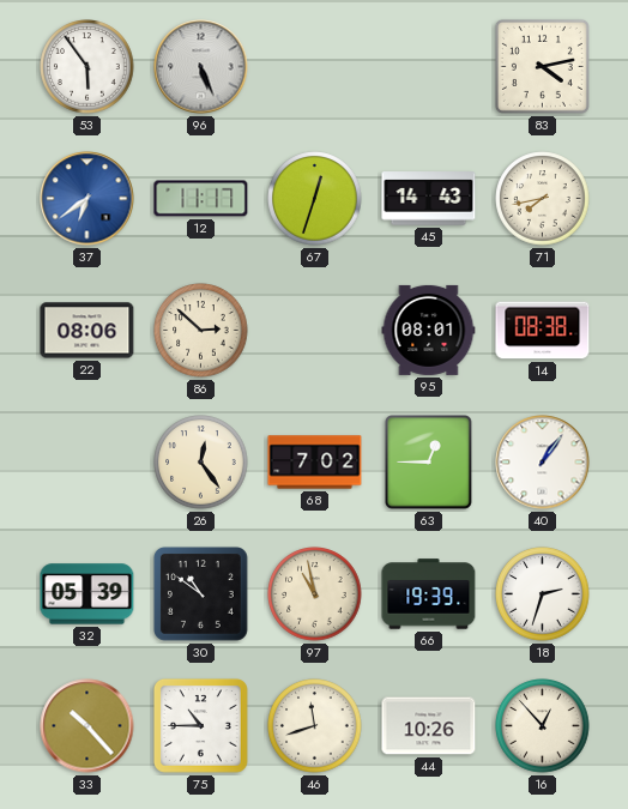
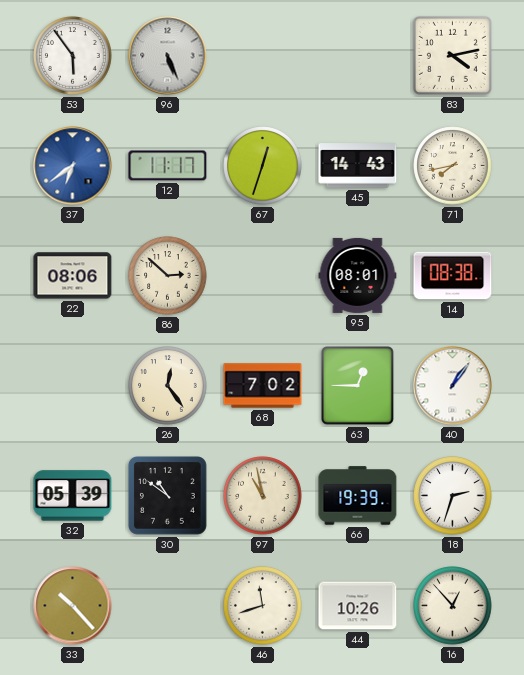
75: 10:45 -> none (201, 726)
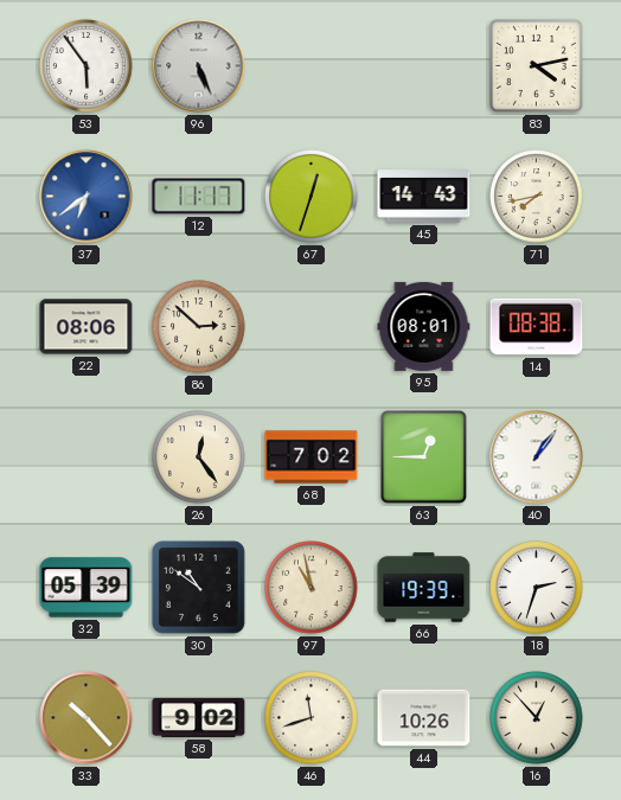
58: none -> 9:02 (199, 717)
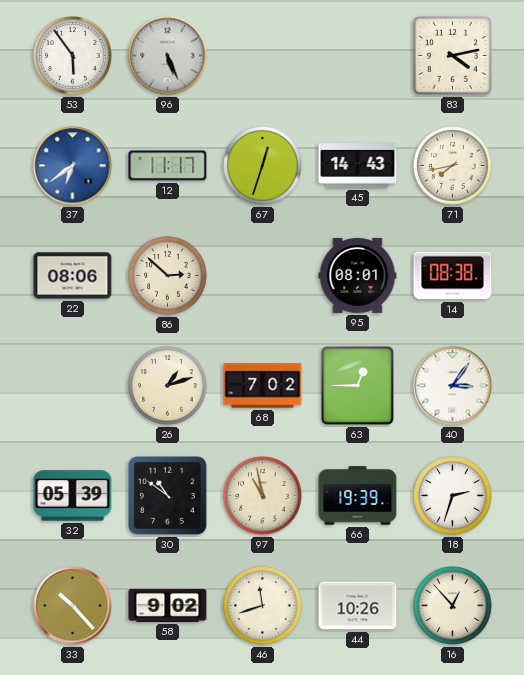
26: 12:24 -> 1:12 (168, 386)
40: 1:06 -> 3:06 (453, 386)
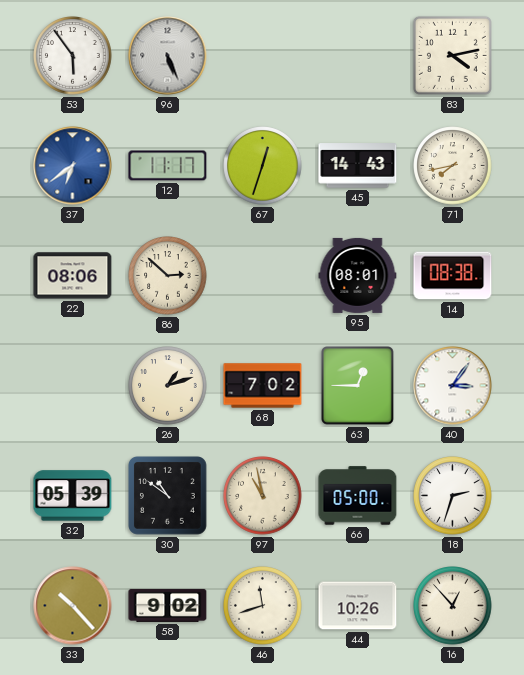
66: 19:39 -> 05:00 (358, 496)
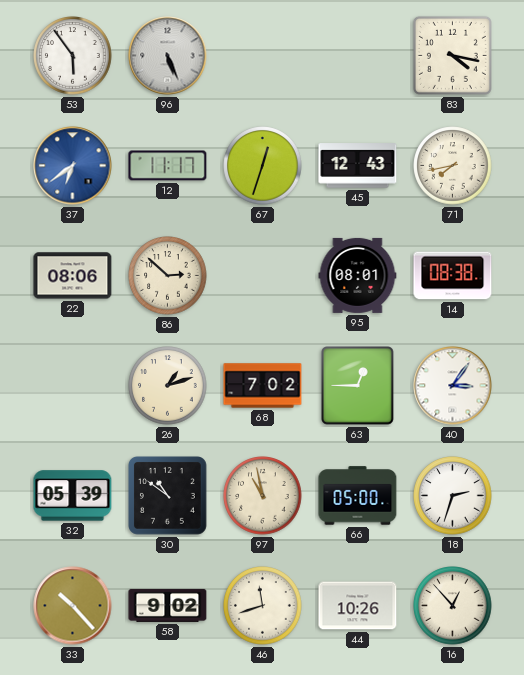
83: 4:13 -> 4:17 (452, 55)
45: 14:43 -> 12:43 (358, 166)
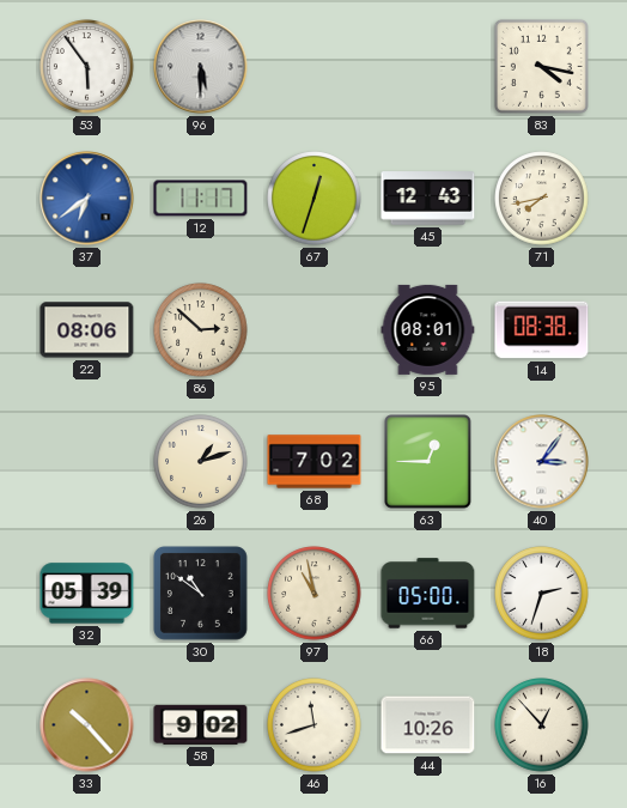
96: 5:26 -> 5:30 (201, 67)
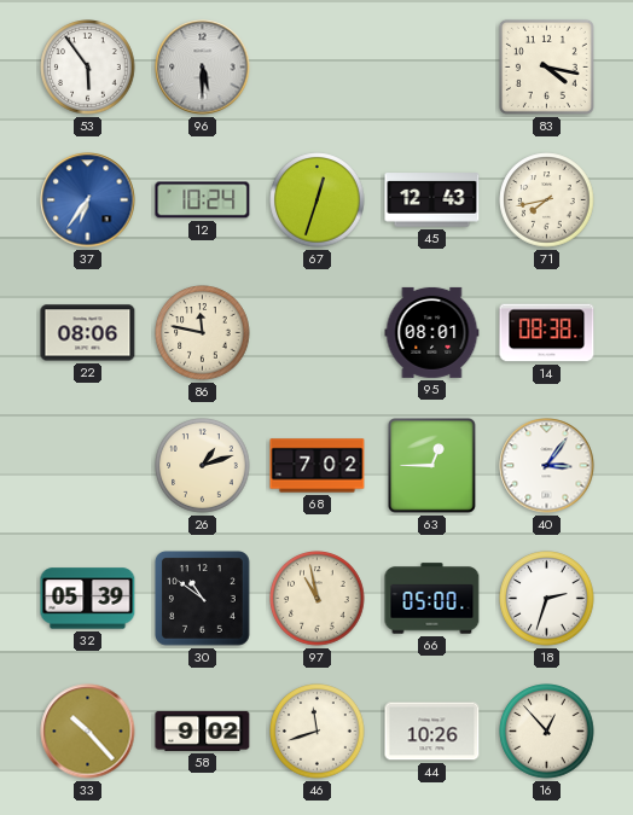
37: 6:39 -> 6:36 (88, 200)
12: 11:17 -> 10:24 (203, 200)
86: 2:52 -> 11:47 (203, 333)
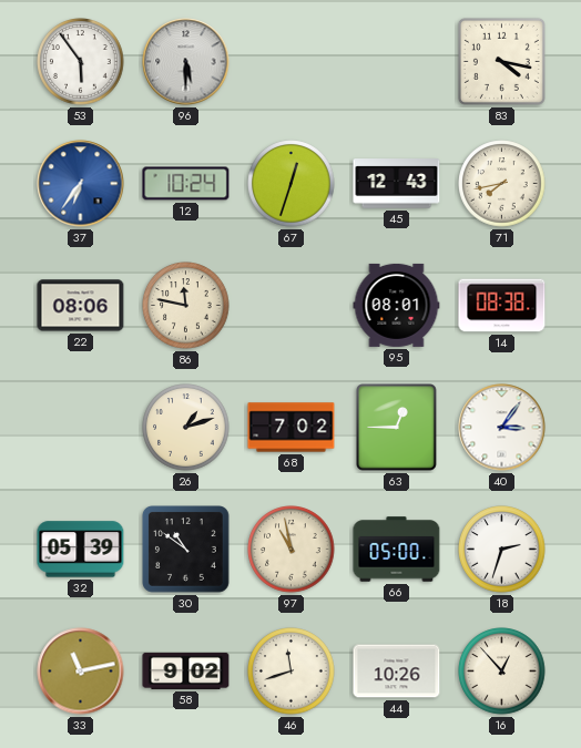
33: 10:23 -> 11:13 (81, 672)
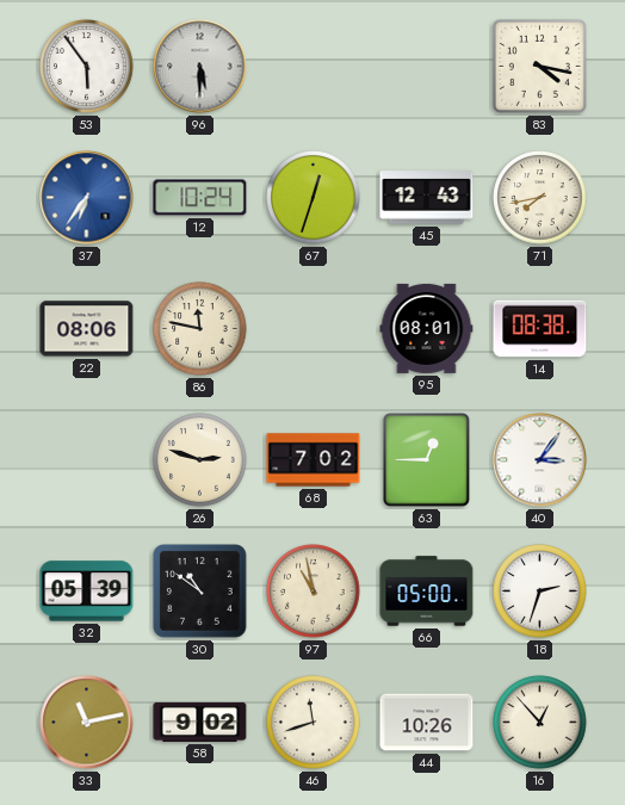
26: 1:12 -> 2:48 (200, 460)
